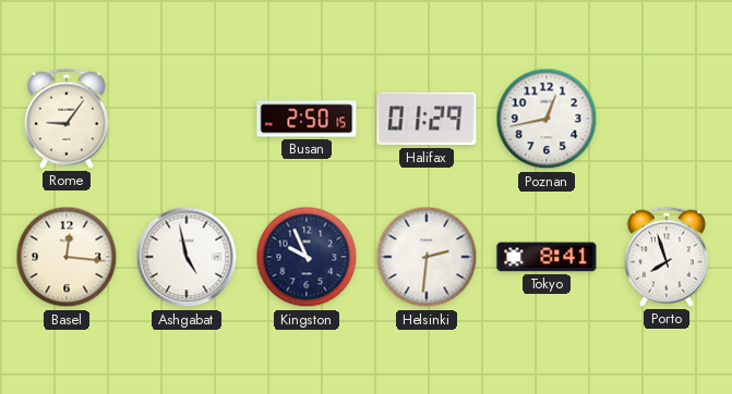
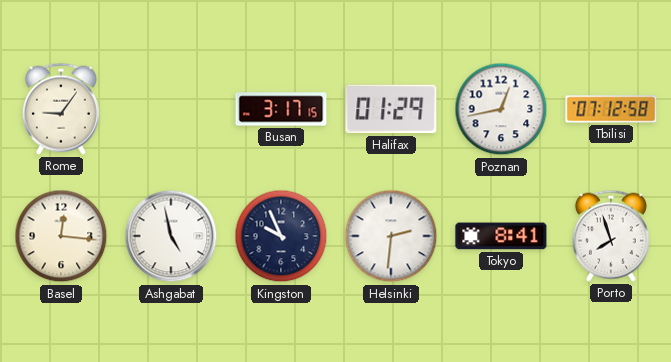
Busan: 2:50 -> 3:17 (281, 109)
Tbilisi: none -> 07:12 (611, 109)
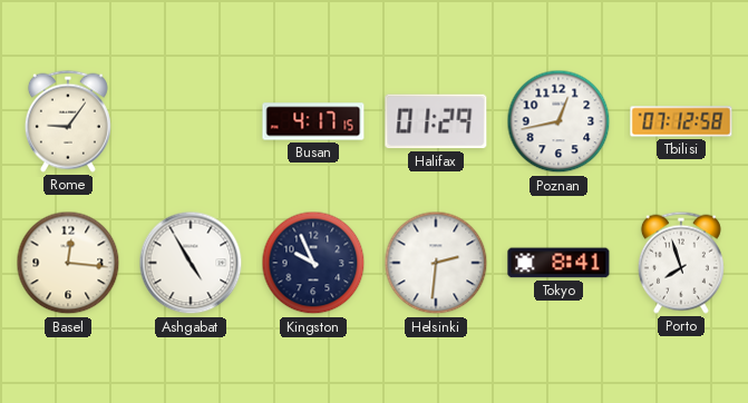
Busan: 3:17 -> 4:17 (313, 121)
Ashgabat: 4:58 -> 4:55 (191, 263)
